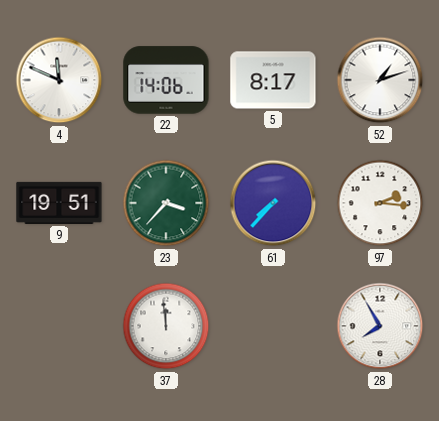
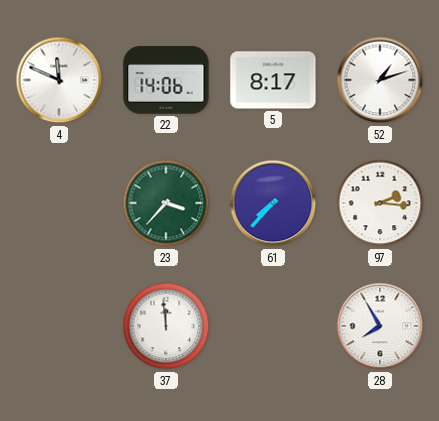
9: 19:51 -> none (59, 203)
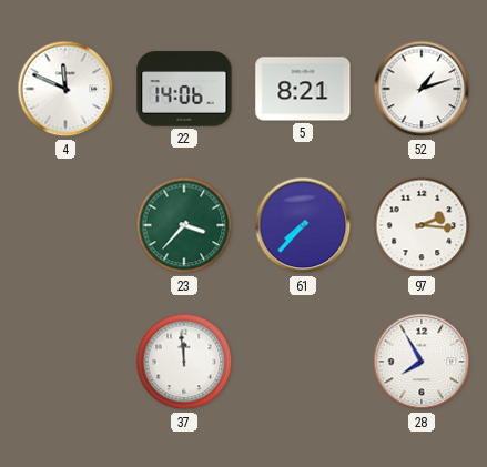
5: 8:17 -> 8:21 (303, 89)
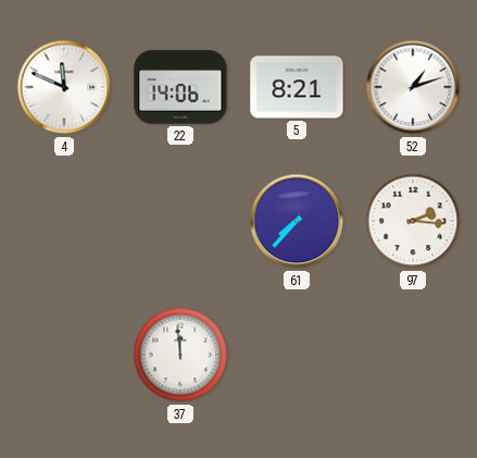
23: 3:37 -> none (184, 225)
28: 7:55 -> none (422, 362)
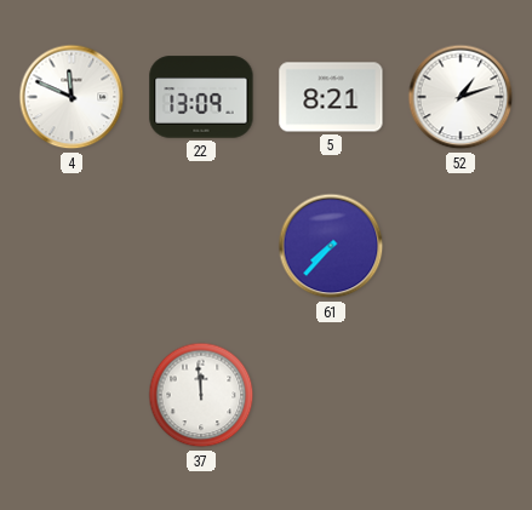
22: 14:06 -> 13:09 (201, 97)
97: 2:16 -> none (413, 221)
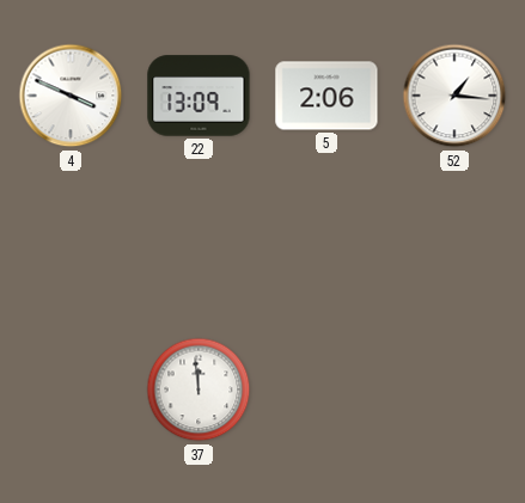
4: 11:49 -> 3:49 (71, 96)
5: 8:21 -> 2:06 (326, 96)
52: 1:12 -> 1:16 (454, 96)
61: 7:37 -> none (331, 246)
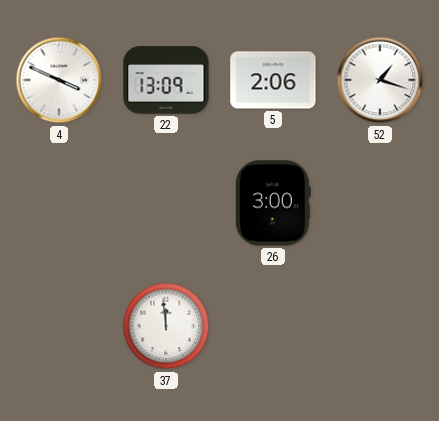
52: 1:16 -> 1:18 (380, 80)
26: none -> 3:00 (273, 203)
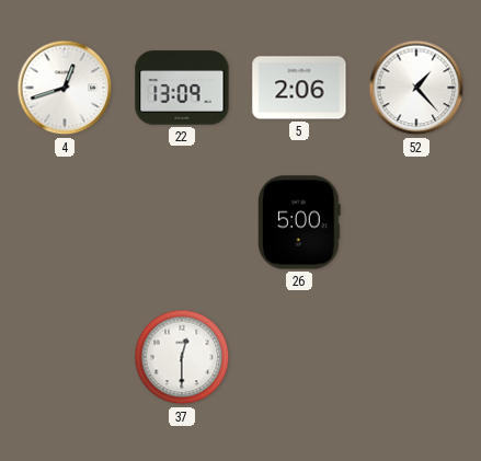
4: 3:49 -> 12:42 (65, 88)
52: 1:18 -> 1:23 (416, 88)
26: 3:00 -> 5:00 (299, 222)
37: 11:59 -> 12:30 (182, 357)
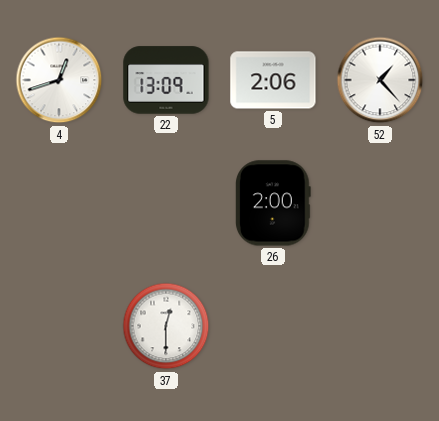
26: 5:00 -> 2:00 (273, 203)
